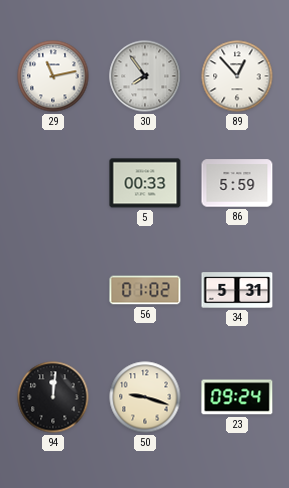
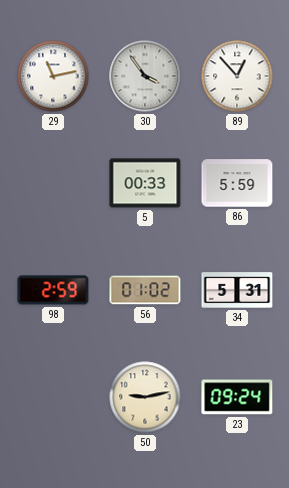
30: 7:54 -> 3:54 (145, 76)
98: none -> 2:59 (53, 290)
94: 12:01 -> none (53, 397)
50: 9:18 -> 9:13 (145, 397)
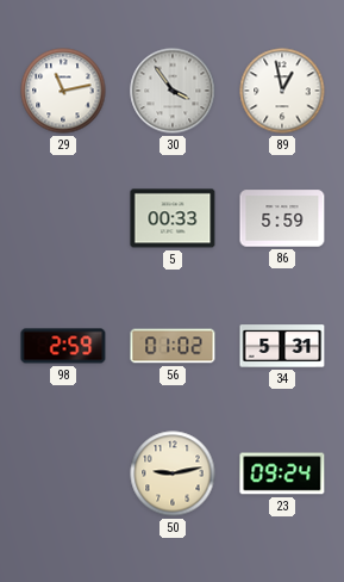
89: 12:53 -> 12:58 (282, 91)
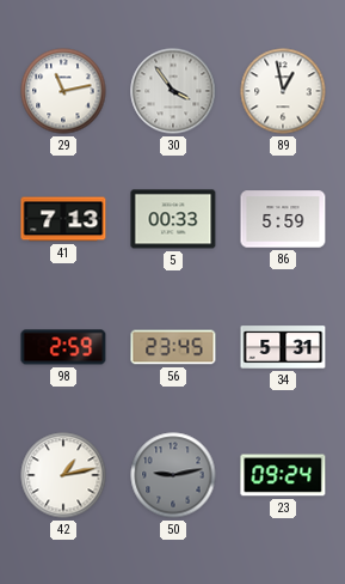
41: none -> 7:13 (63, 219)
56: 01:02 -> 23:45 (173, 347)
42: none -> 1:13 (63, 475)
50 dial: cream -> grey (173, 475)
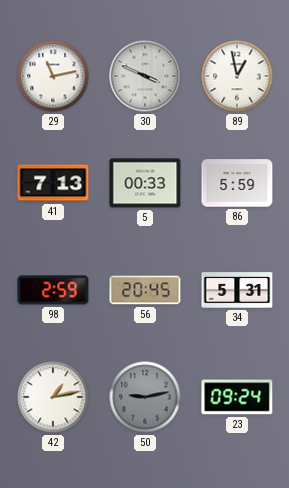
30: 3:54 -> 3:49 (145, 76)
56: 23:45 -> 20:45 (145, 290)
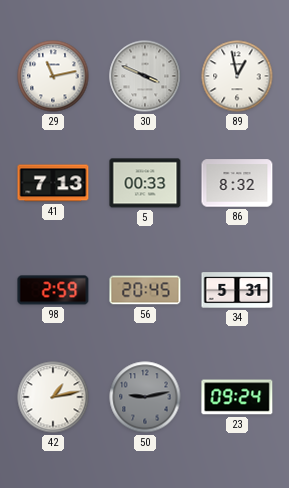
86: 5:59 -> 8:32 (237, 183)
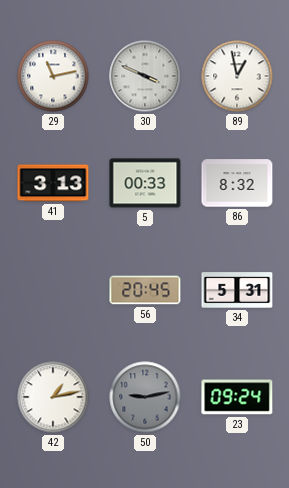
41: 7:13 -> 3:13 (53, 183)
98: 2:59 -> none (53, 290)
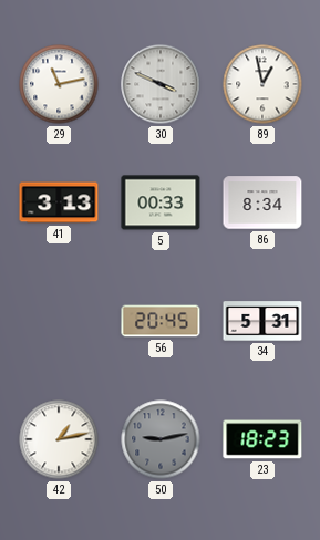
86: 8:32 -> 8:34 (262, 202)
23: 09:24 -> 18:23 (262, 439)
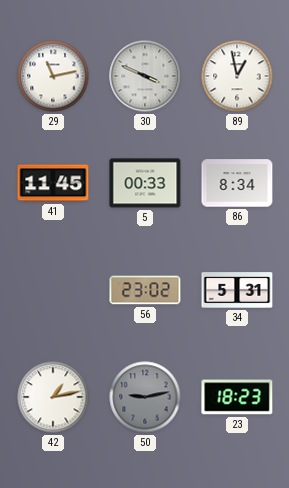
41: 3:13 -> 11:45 (53, 183)
56: 20:45 -> 23:02 (145, 290)
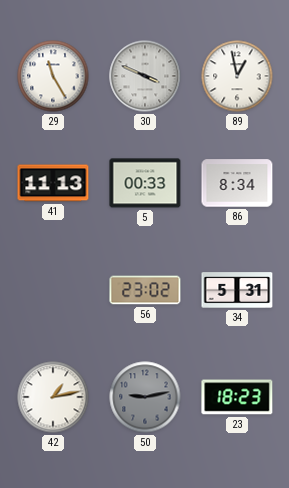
29: 11:13 -> 11:25 (53, 76)
41: 11:45 -> 11:13 (53, 183)
